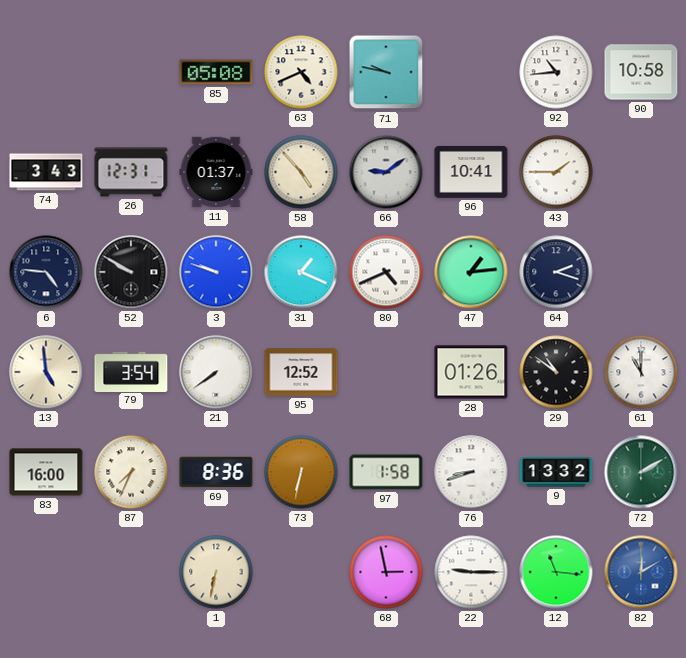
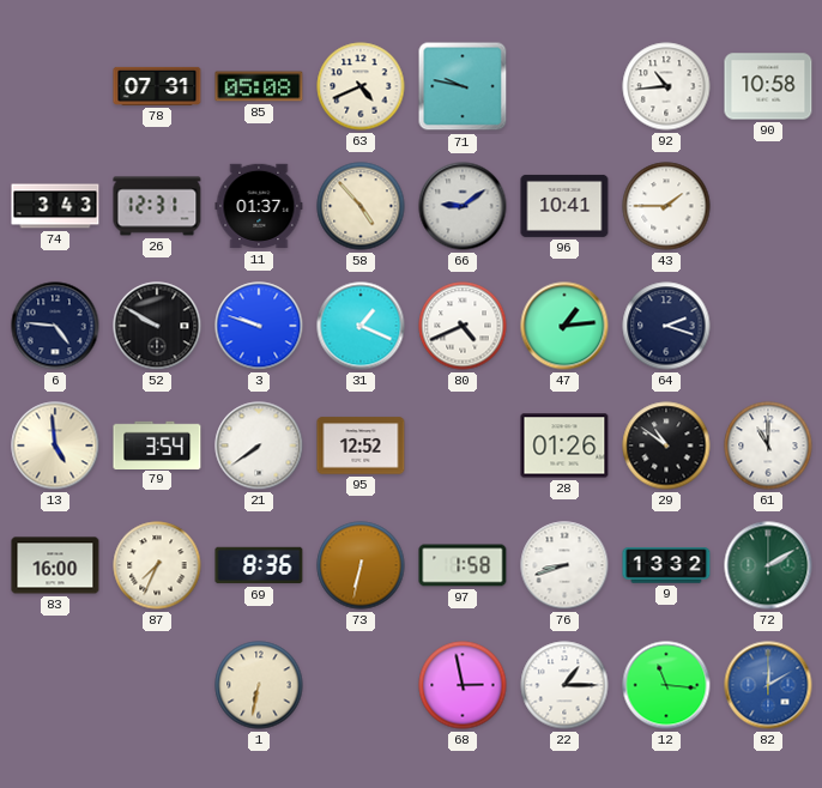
78: none -> 07:31 (157, 86)
22: 9:15 -> 1:15 (564, 685)
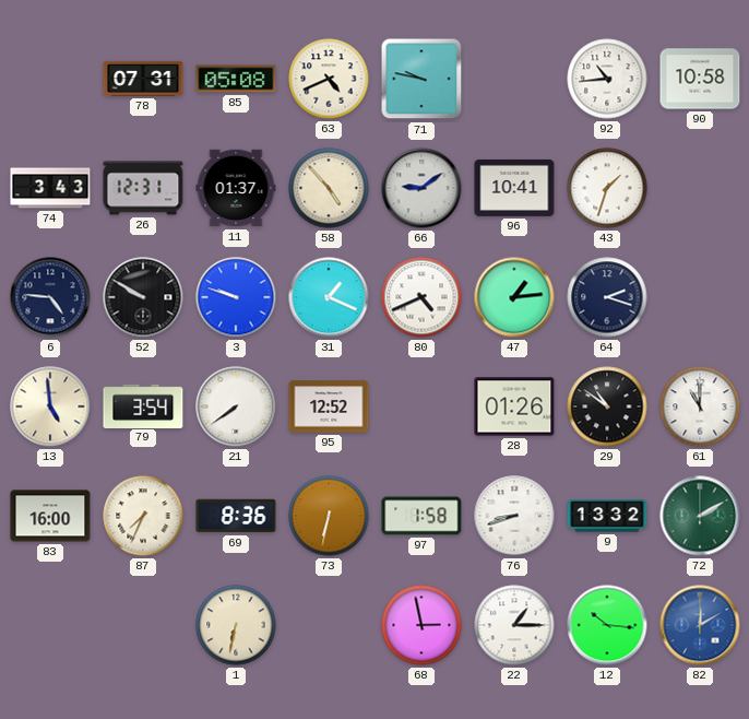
43: 1:45 -> 1:33 (607, 188)
12: 11:16 -> 10:16 (607, 625)
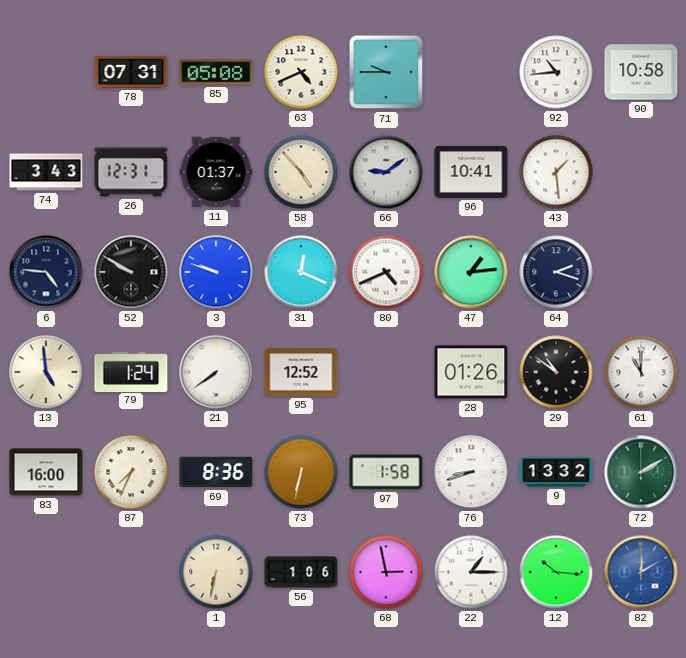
71: 9:47 -> 9:45 (386, 72)
43: 1:33 -> 1:29 (556, 172)
31: 1:19 -> 12:19 (301, 272)
79: 3:54 -> 1:24 (131, 371)
56: none -> 1:06 (301, 572)
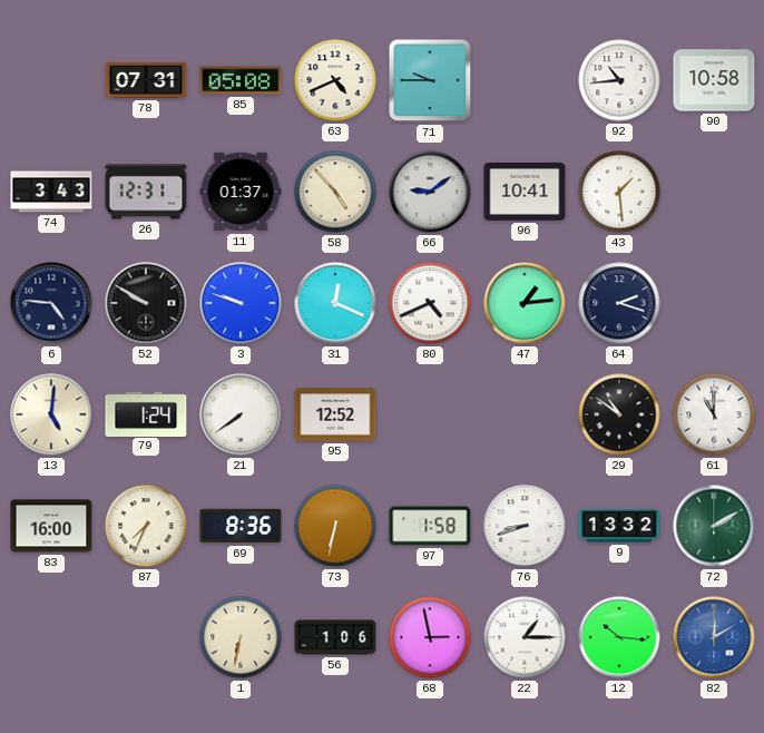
13: 4:59 -> 5:01 (51, 414)
28: 01:26 -> none (471, 372)
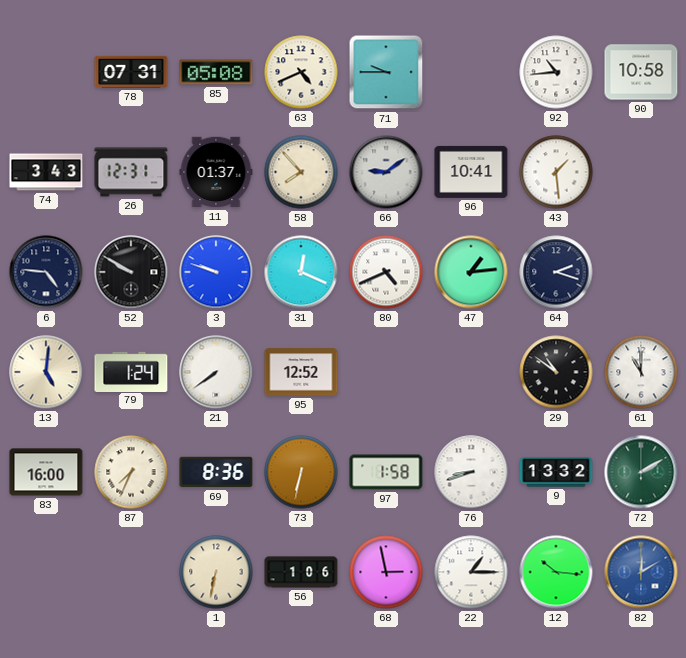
58: 4:53 -> 7:53 (301, 172)
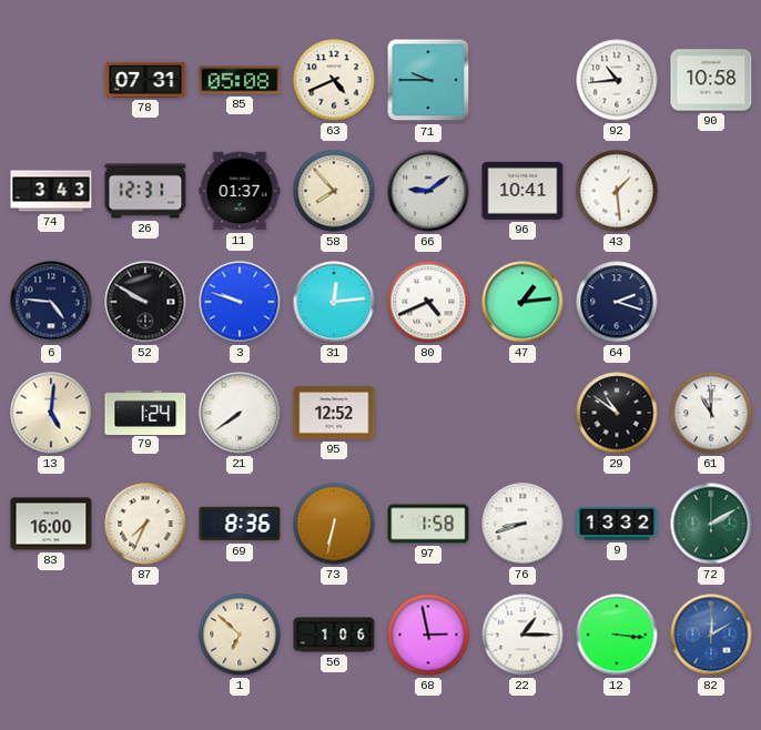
31: 12:19 -> 12:14 (334, 302)
1: 6:32 -> 6:52 (240, 635)
12: 10:16 -> 3:16 (617, 635)
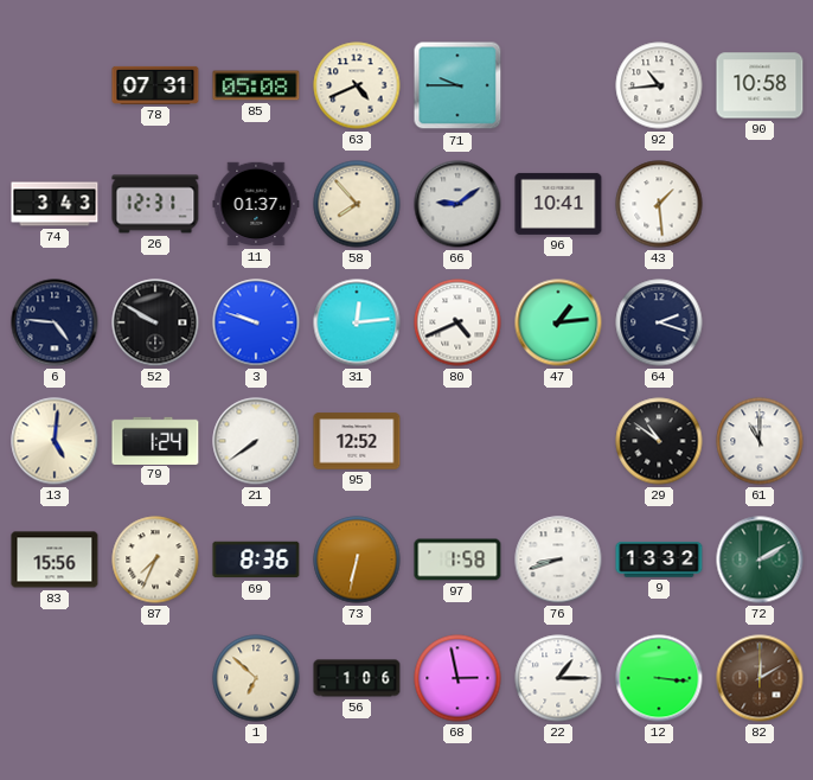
83: 16:00 -> 15:56 (55, 560)
82 dial: blue -> brown (760, 678)
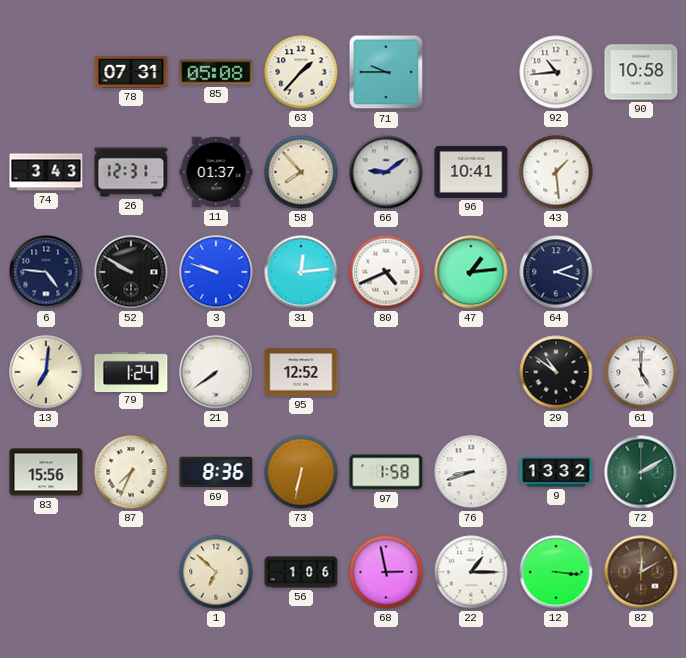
63: 4:41 -> 1:37 (301, 72)
13: 5:01 -> 7:01 (46, 372)
61: 11:00 -> 5:00 (641, 372)
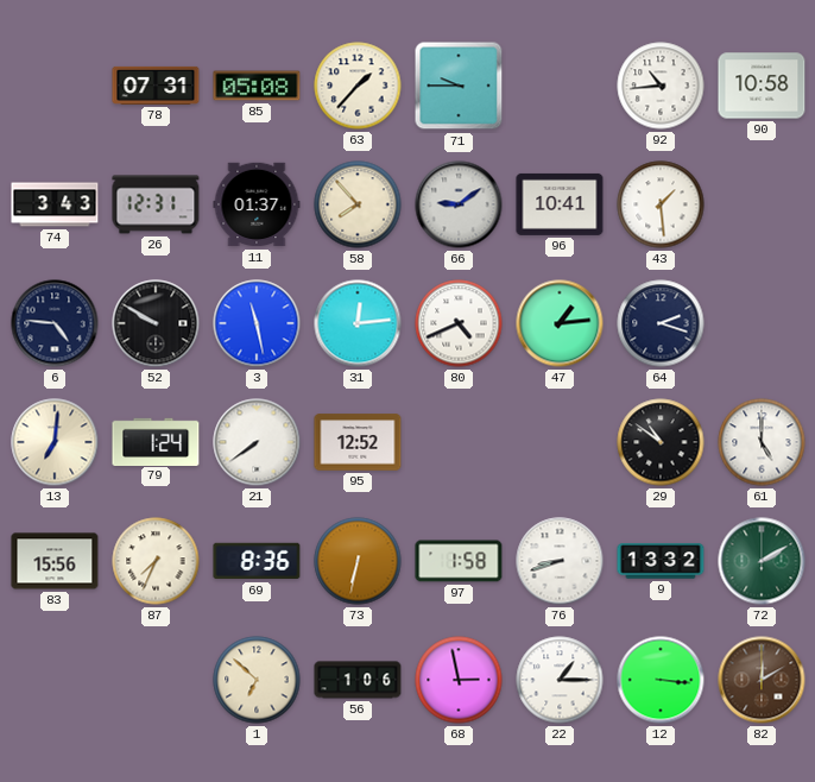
3: 9:48 -> 11:28 (257, 323)
